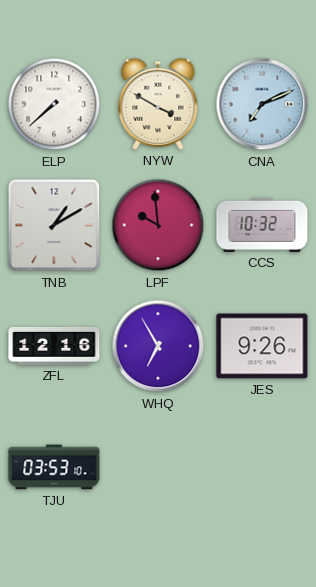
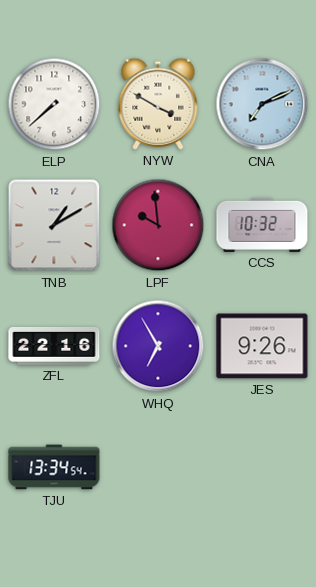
ZFL: 12:16 -> 22:16 (54, 346)
TJU: 03:53 -> 13:34 (54, 467)
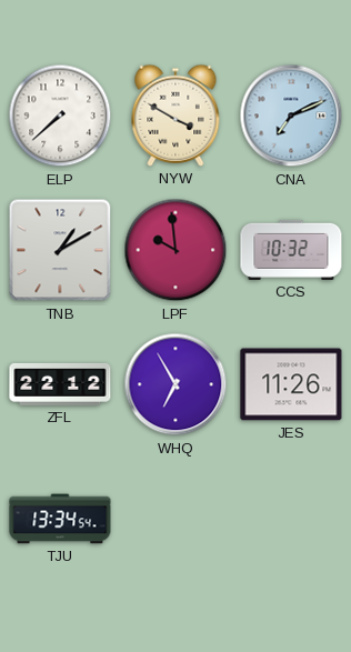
ZFL: 22:16 -> 22:12 (60, 384)
JES: 9:26 -> 11:26 (291, 384)
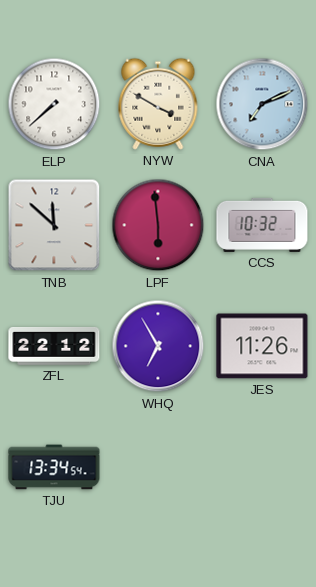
TNB: 1:10 -> 11:52 (54, 225)
LPF: 9:59 -> 5:59 (158, 225)
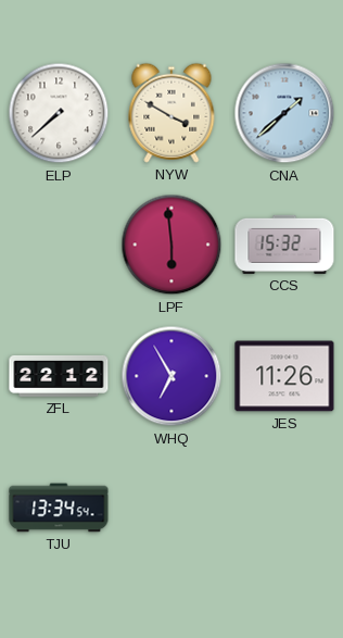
CNA: 7:11 -> 1:38 (284, 113)
TNB: 11:52 -> none (54, 225)
CCS: 10:32 -> 15:32 (284, 245)
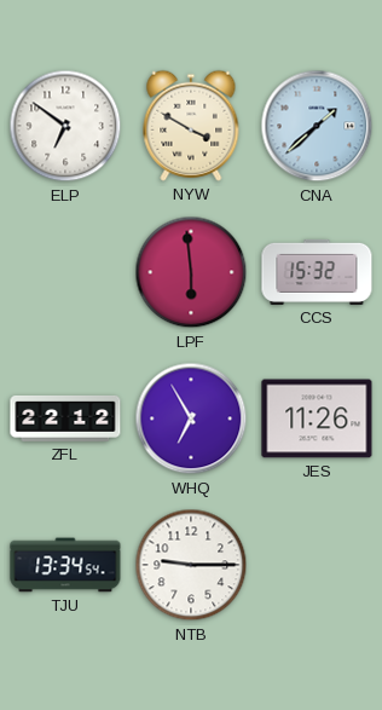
ELP: 7:38 -> 6:51 (65, 126)
NTB: none -> 9:15 (191, 565)
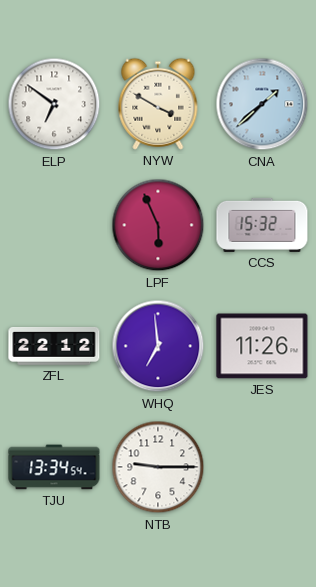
LPF: 5:59 -> 5:56 (158, 225)
WHQ: 6:55 -> 6:59 (158, 346)
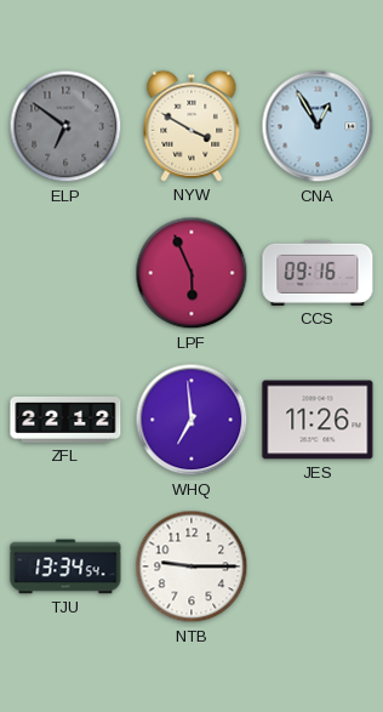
ELP dial: white -> grey (65, 126)
CNA: 1:38 -> 12:55 (318, 126)
CCS: 15:32 -> 09:16 (318, 273)
